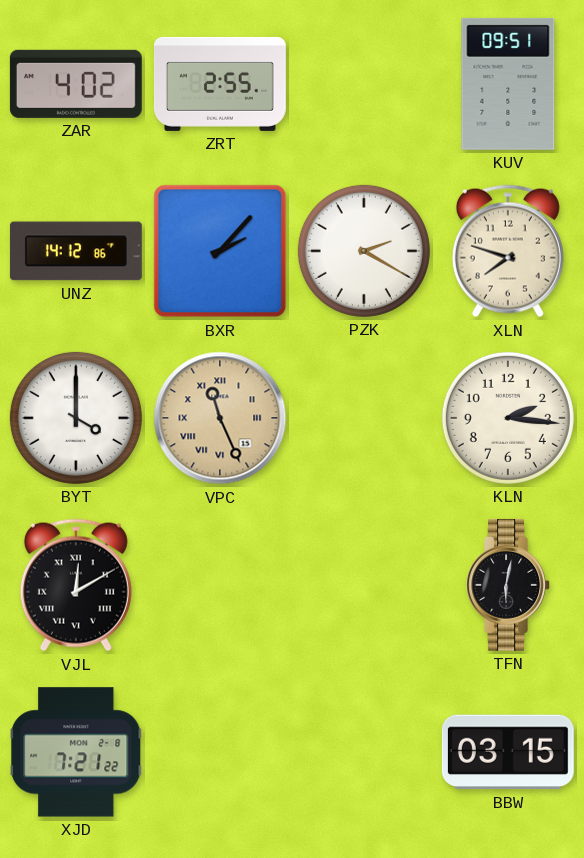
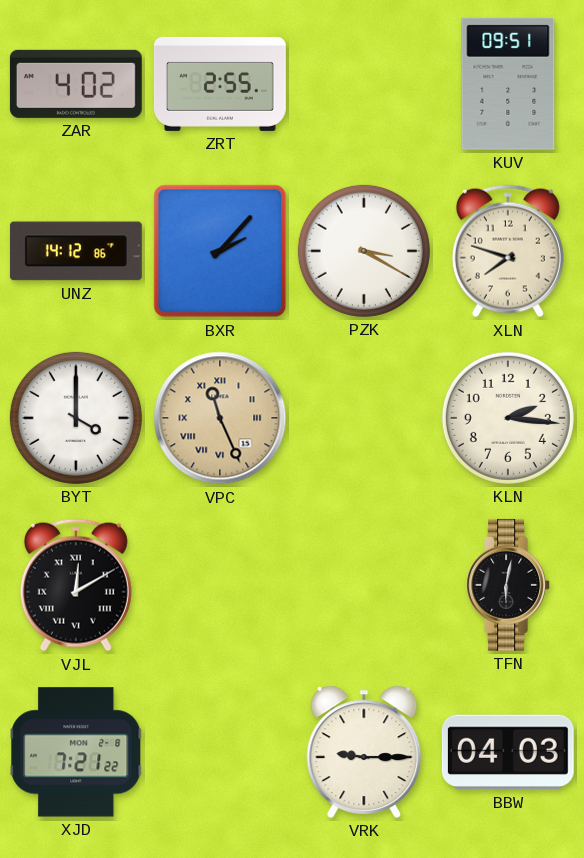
PZK: 2:20 -> 3:20 (364, 251)
VRK: none -> 9:15 (364, 752)
BBW: 03:15 -> 04:03 (508, 752)
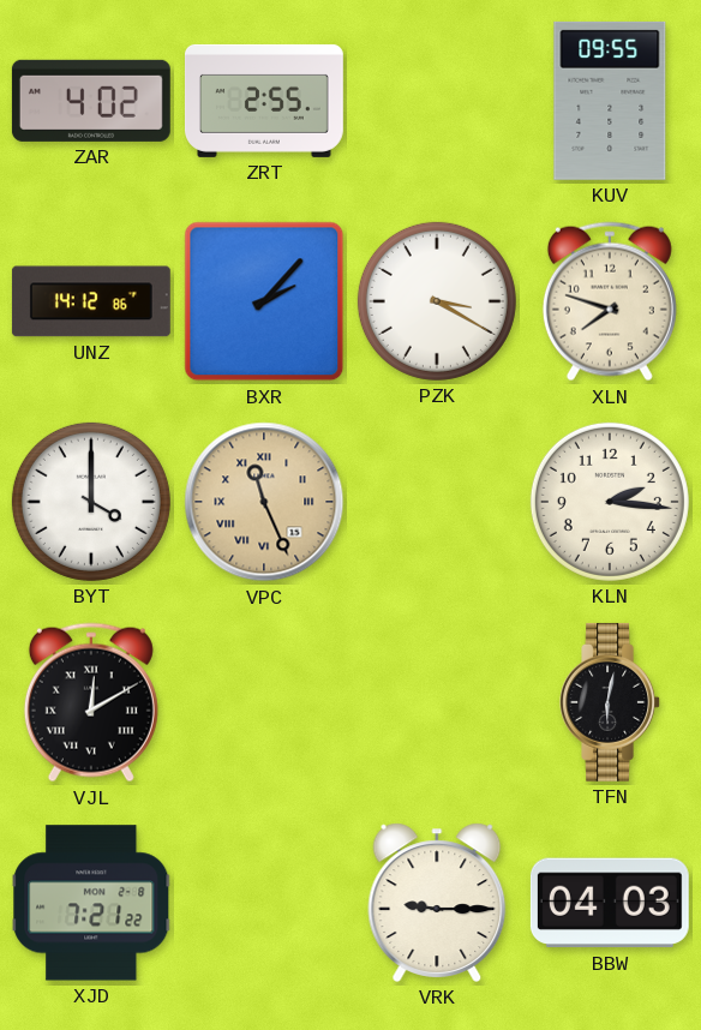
KUV: 09:51 -> 09:55 (610, 101)
